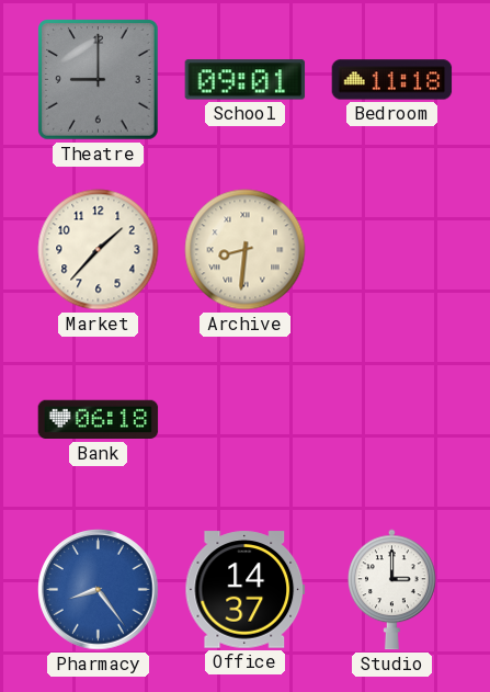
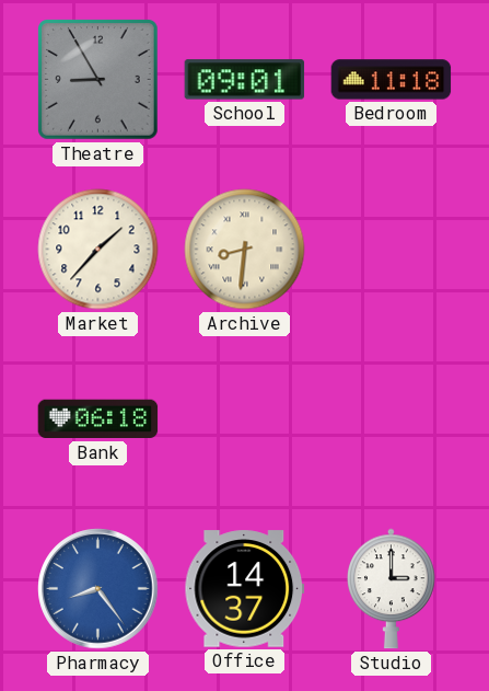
Theatre: 9:00 -> 8:55 (98, 80)
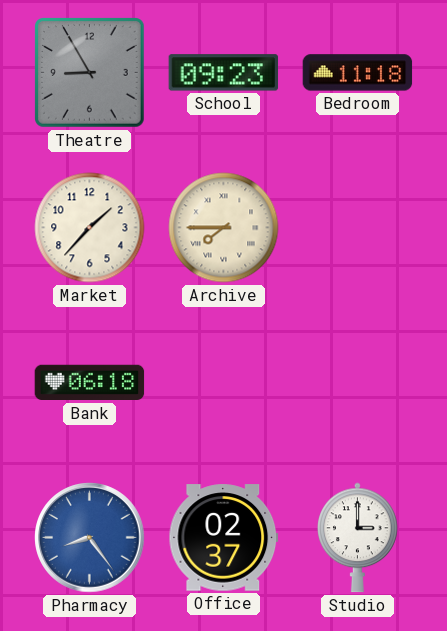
School: 09:01 -> 09:23 (224, 73)
Archive: 8:31 -> 7:45 (224, 228)
Office: 14:37 -> 02:37 (224, 538)
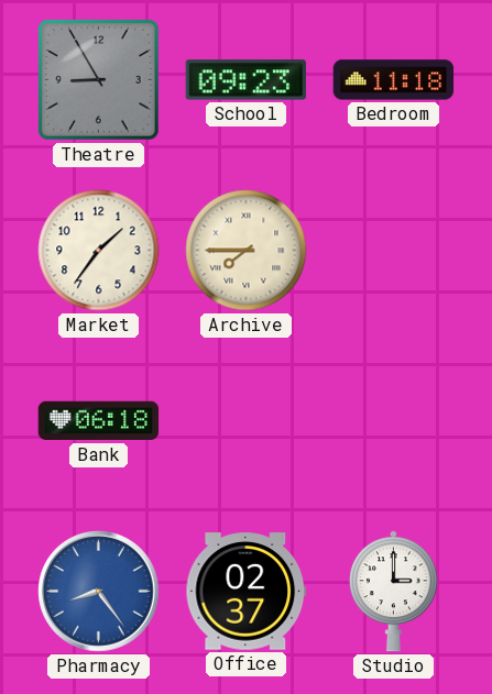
Market: 1:37 -> 1:36 (99, 251)
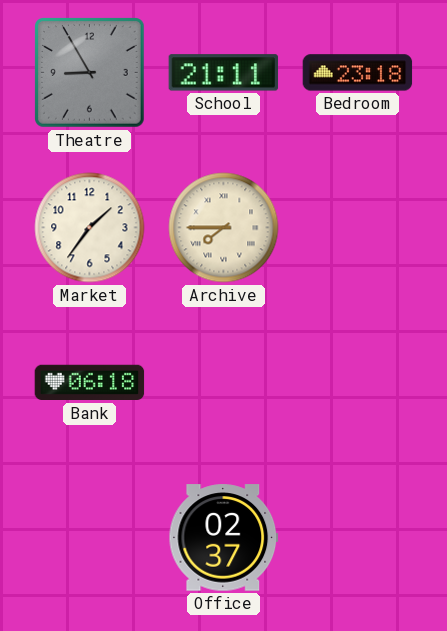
School: 09:23 -> 21:11 (224, 73)
Bedroom: 11:18 -> 23:18 (358, 73)
Pharmacy: 8:24 -> none (99, 592)
Studio: 3:00 -> none (394, 592)
